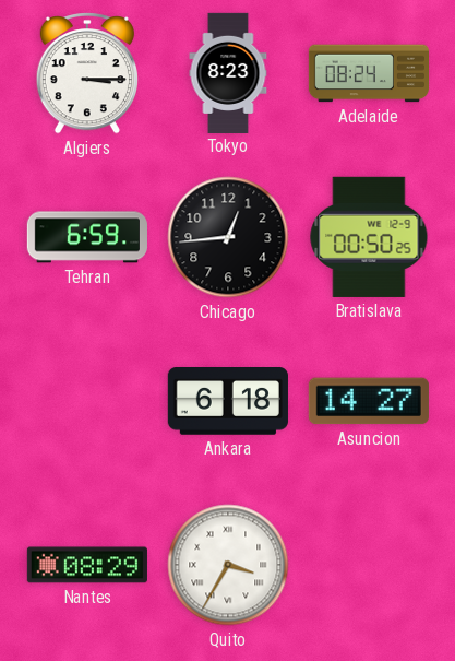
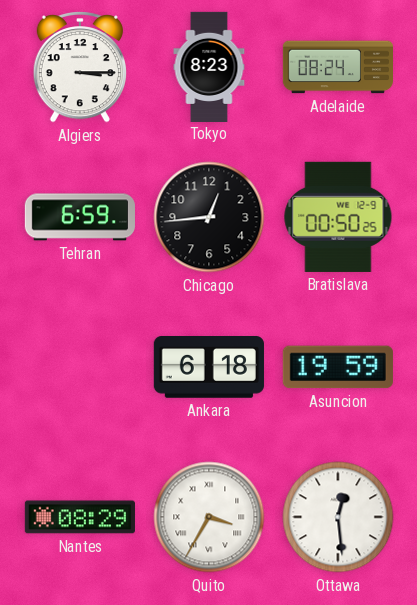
Asuncion: 14:27 -> 19:59 (338, 367)
Ottawa: none -> 12:29 (338, 517)
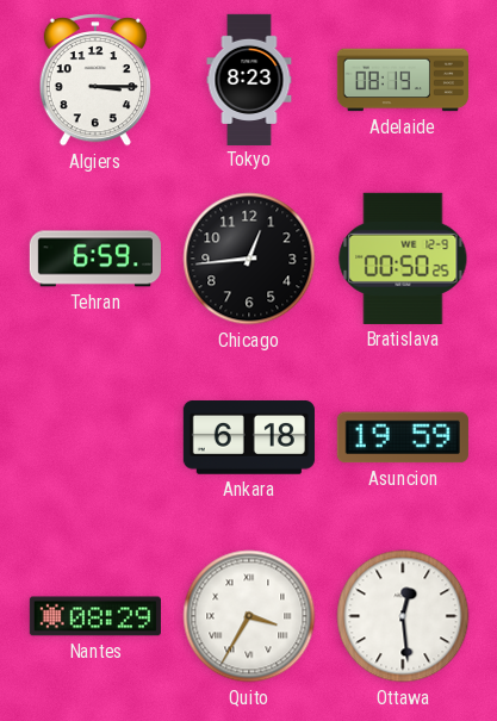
Adelaide: 08:24 -> 08:19 (402, 80)
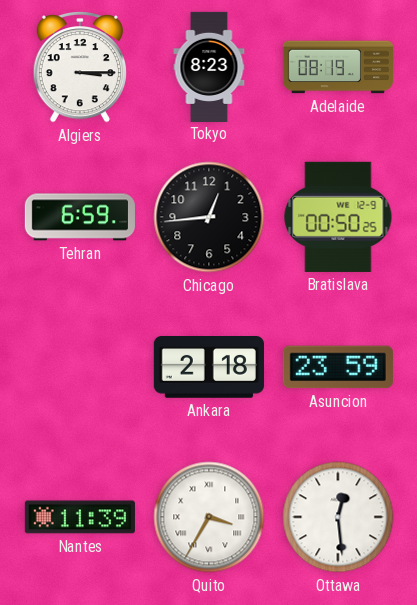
Ankara: 6:18 -> 2:18 (209, 367)
Asuncion: 19:59 -> 23:59 (338, 367)
Nantes: 08:29 -> 11:39 (80, 517)
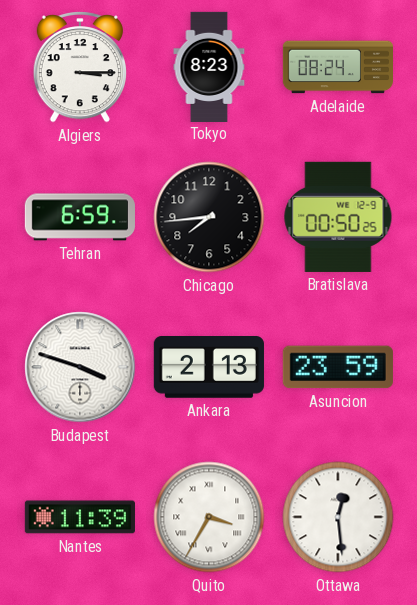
Adelaide: 08:19 -> 08:24 (337, 67)
Chicago: 12:44 -> 7:44 (209, 217)
Budapest: none -> 3:48 (80, 367)
Ankara: 2:18 -> 2:13 (209, 367)
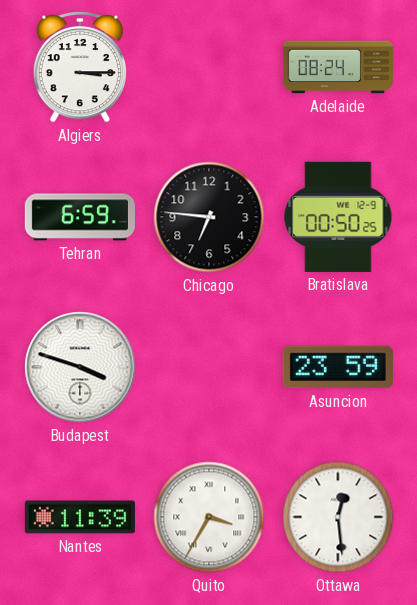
Tokyo: 8:23 -> none (209, 66)
Chicago: 7:44 -> 6:46 (209, 217)
Ankara: 2:13 -> none (209, 367)
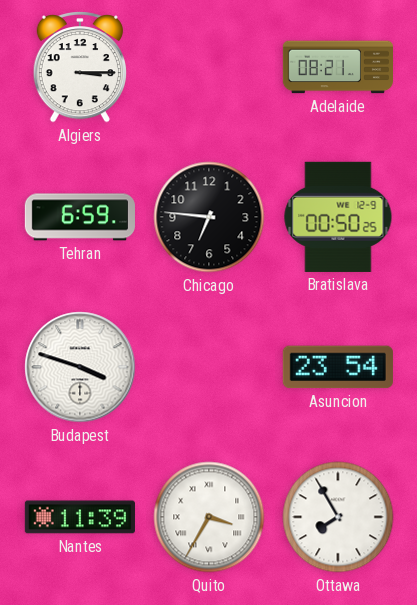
Adelaide: 08:24 -> 08:21 (337, 67)
Asuncion: 23:59 -> 23:54 (338, 367)
Ottawa: 12:29 -> 7:55 (338, 517)
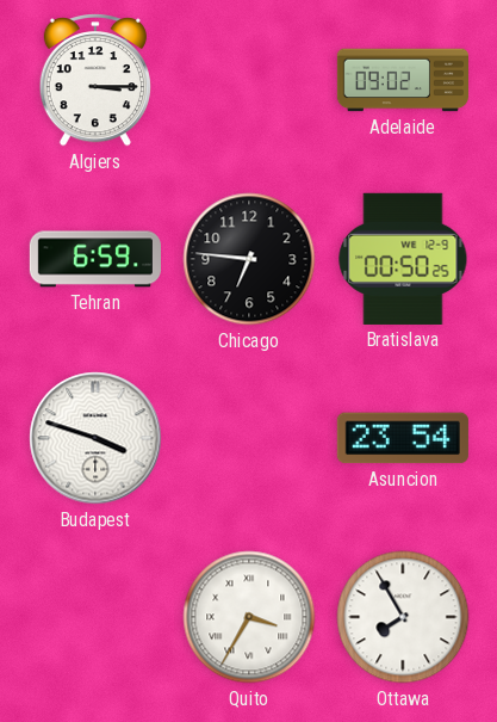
Adelaide: 08:21 -> 09:02 (402, 80)
Nantes: 11:39 -> none (80, 517)
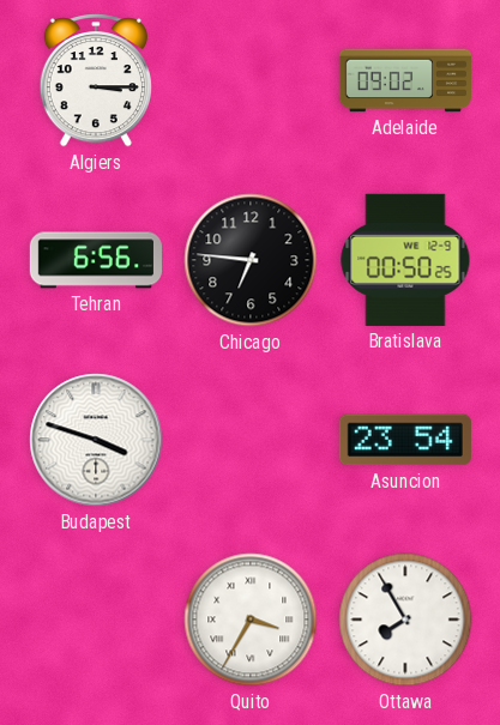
Tehran: 6:59 -> 6:56 (96, 260)
